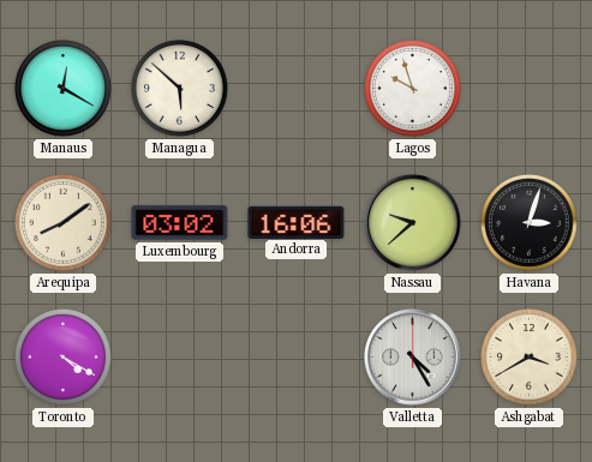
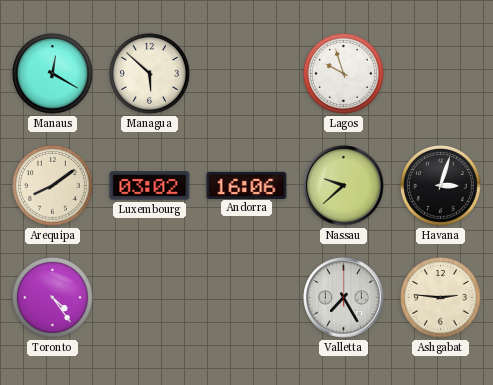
Toronto: 4:20 -> 4:24 (52, 297)
Valletta: 4:25 -> 7:25 (344, 298)
Ashgabat: 3:40 -> 2:46 (440, 297)
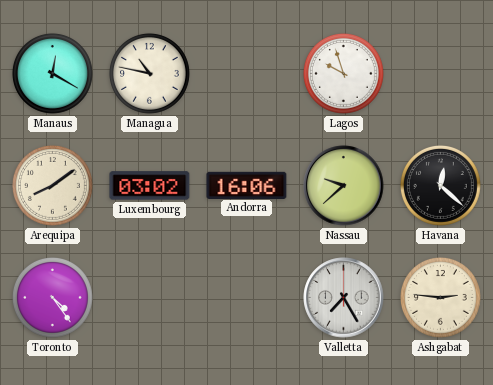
Managua: 5:52 -> 10:47 (149, 73)
Havana: 3:03 -> 12:22 (440, 185)
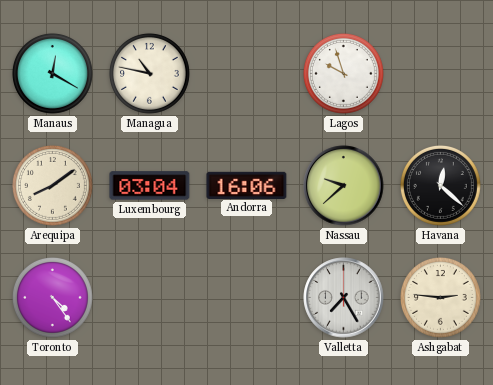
Luxembourg: 03:02 -> 03:04 (150, 186)
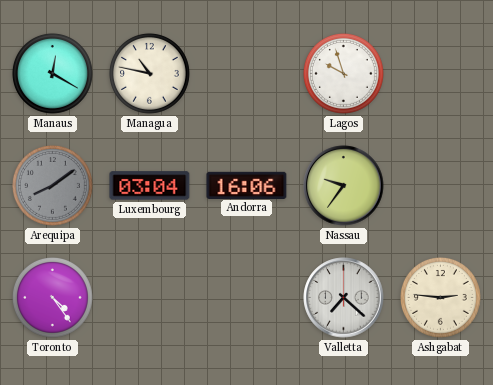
Arequipa dial: cream -> grey (52, 185)
Nassau: 9:38 -> 9:36 (344, 186)
Havana: 12:22 -> none (440, 185)
Valletta: 7:25 -> 7:22 (344, 298)
